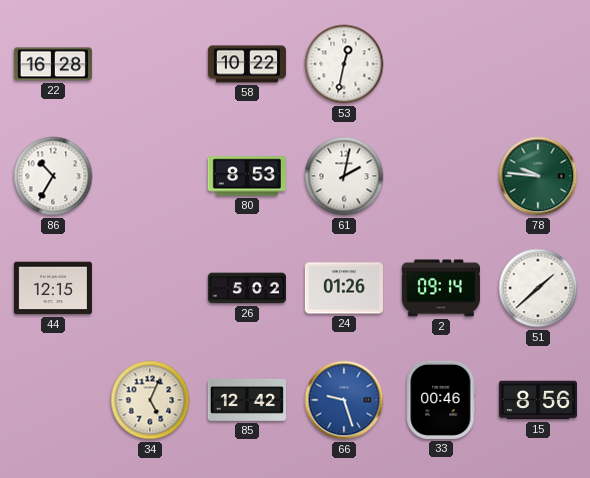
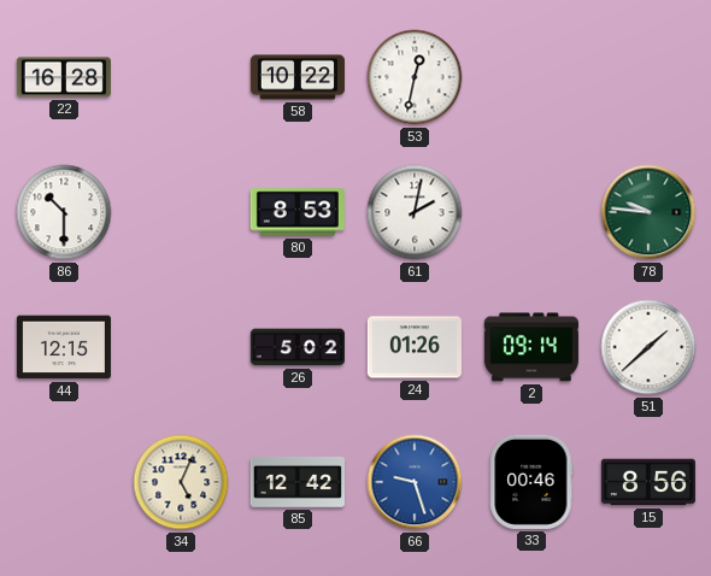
86: 10:35 -> 10:30 (64, 212)
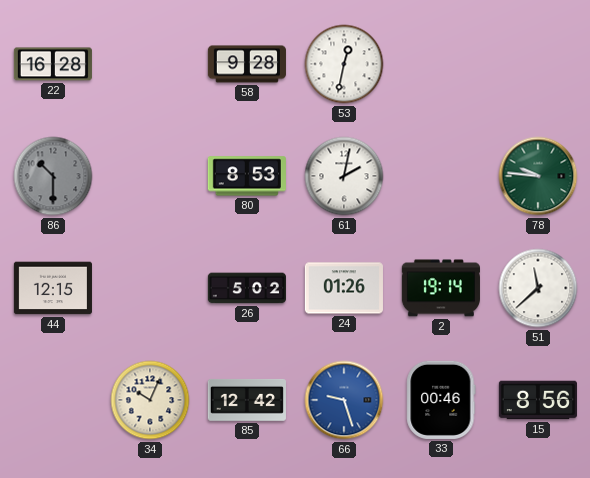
58: 10:22 -> 9:28 (247, 64)
86 dial: white -> grey (53, 176)
2: 09:14 -> 19:14 (441, 288)
51: 1:38 -> 11:38 (538, 288)
34: 5:04 -> 10:04 (150, 400)
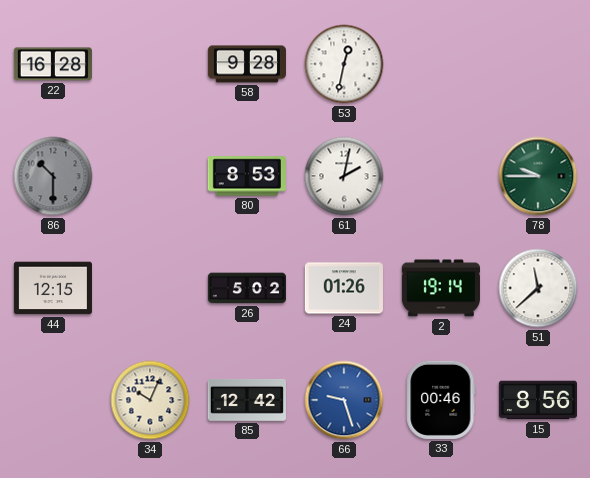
78: 9:46 -> 9:45 (538, 176)
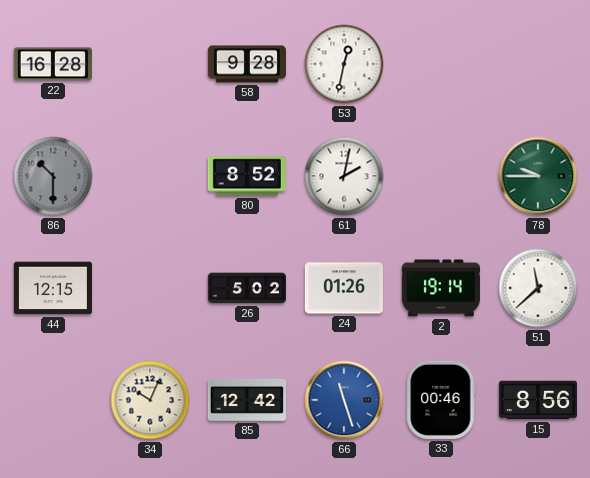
80: 8:53 -> 8:52 (247, 176)
66: 9:27 -> 11:27 (344, 400)
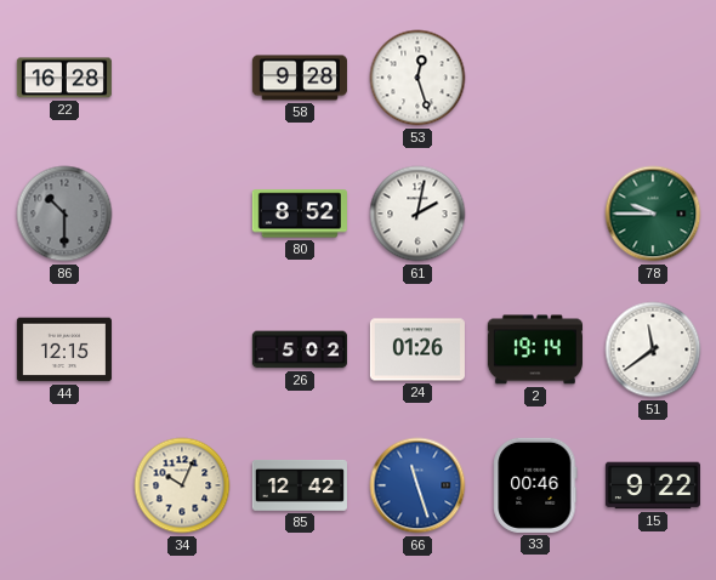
53: 12:32 -> 12:27 (417, 78)
51: 11:38 -> 11:39 (653, 349)
15: 8:56 -> 9:22 (653, 485)
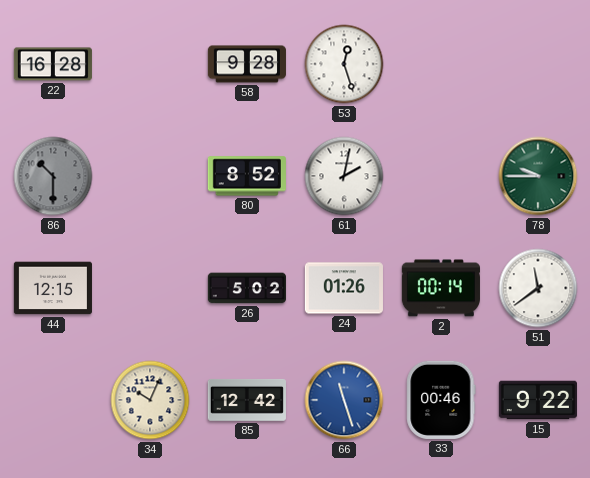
2: 19:14 -> 00:14 (441, 288)
